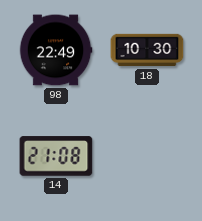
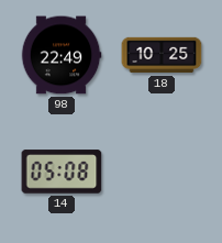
18: 10:30 -> 10:25 (162, 55)
14: 21:08 -> 05:08 (62, 172)
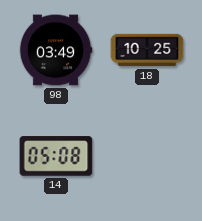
98: 22:49 -> 03:49 (56, 50)
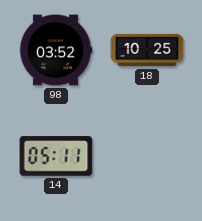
98: 03:49 -> 03:52 (56, 50)
14: 05:08 -> 05:11 (56, 156)
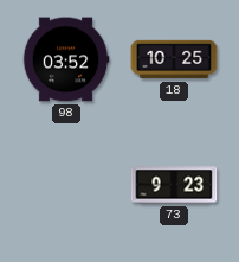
14: 05:11 -> none (56, 156)
73: none -> 9:23 (174, 185)
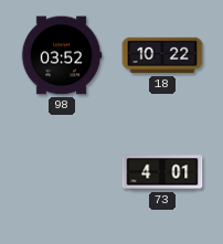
18: 10:25 -> 10:22 (162, 55)
73: 9:23 -> 4:01 (162, 172)
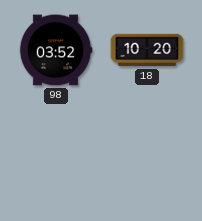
18: 10:22 -> 10:20 (147, 50)
73: 4:01 -> none (162, 172)
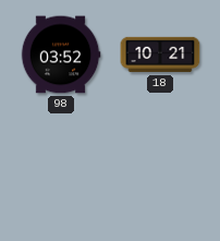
18: 10:20 -> 10:21 (160, 55)
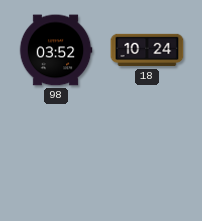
18: 10:21 -> 10:24 (147, 50)
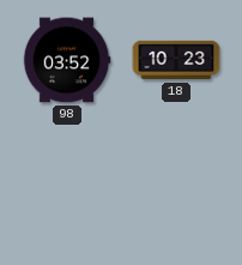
18: 10:24 -> 10:23 (176, 60)
